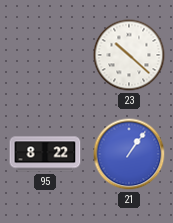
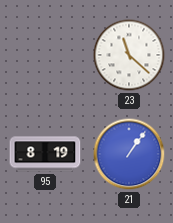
23: 10:22 -> 11:22 (129, 55)
95: 8:22 -> 8:19 (45, 154)
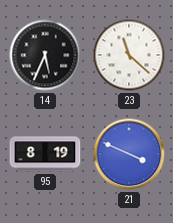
14: none -> 5:34 (45, 55)
21: 1:06 -> 3:49 (129, 154)
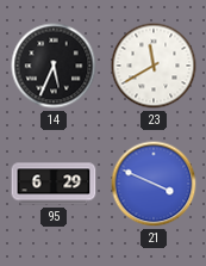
23: 11:22 -> 11:40 (154, 66)
95: 8:19 -> 6:29 (54, 184)
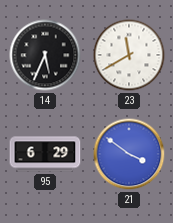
21: 3:49 -> 3:51 (129, 154)
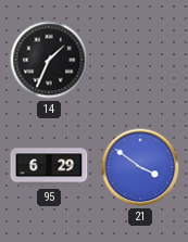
14: 5:34 -> 1:34 (49, 60)
23: 11:40 -> none (129, 55)
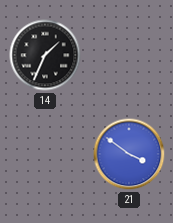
95: 6:29 -> none (49, 167)
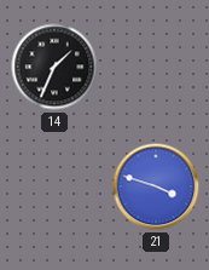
21: 3:51 -> 3:48 (156, 186)
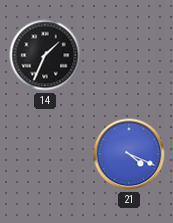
21: 3:48 -> 4:19 (129, 154)
